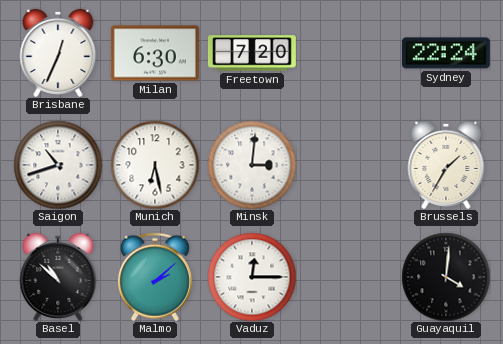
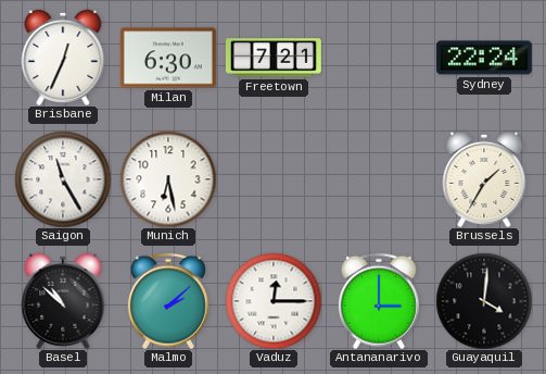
Freetown: 7:20 -> 7:21 (274, 58)
Saigon: 10:42 -> 11:25 (63, 179)
Minsk: 3:01 -> none (252, 165)
Antananarivo: none -> 3:00 (379, 301)
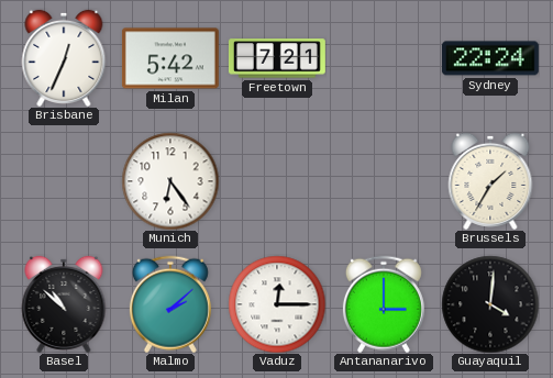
Milan: 6:30 -> 5:42 (170, 58)
Saigon: 11:25 -> none (63, 179)
Munich: 6:28 -> 6:24 (170, 181)
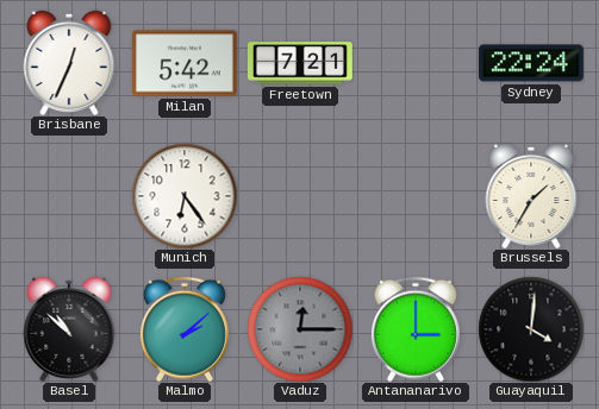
Vaduz dial: white -> grey (300, 329)
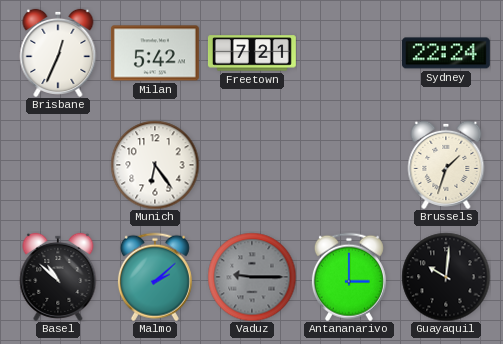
Brussels: 1:35 -> 1:33 (446, 165)
Vaduz: 12:15 -> 9:15 (252, 277)
Guayaquil: 4:01 -> 10:01 (446, 277)
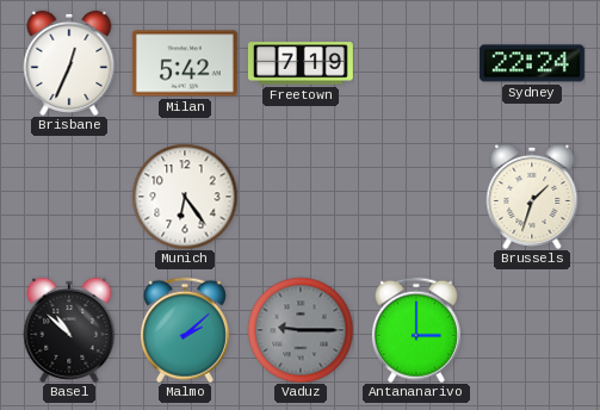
Freetown: 7:21 -> 7:19 (301, 63)
Guayaquil: 10:01 -> none (446, 277)
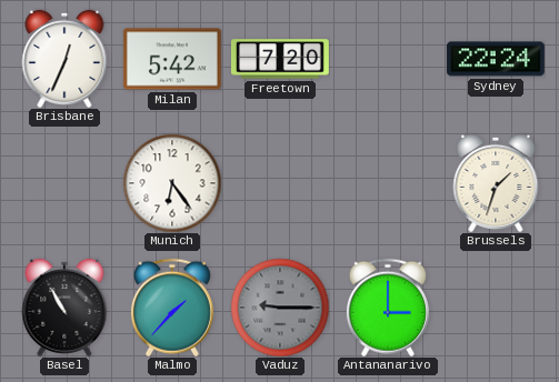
Freetown: 7:19 -> 7:20 (280, 59)
Basel: 10:52 -> 10:55 (64, 308)
Malmo: 2:08 -> 1:37 (172, 308)
